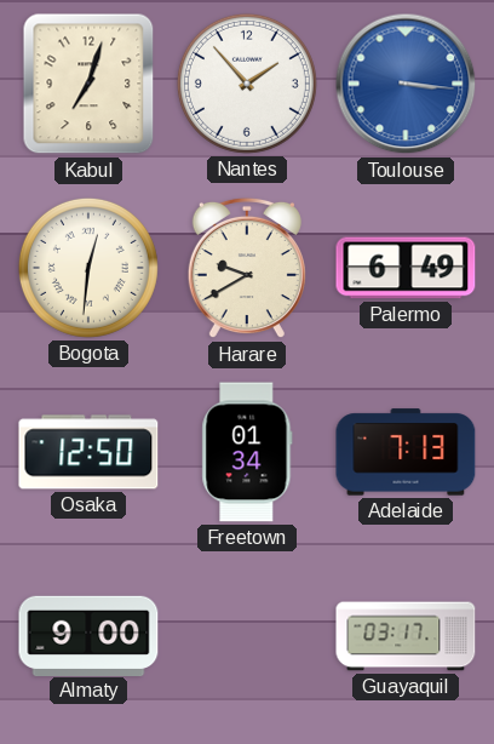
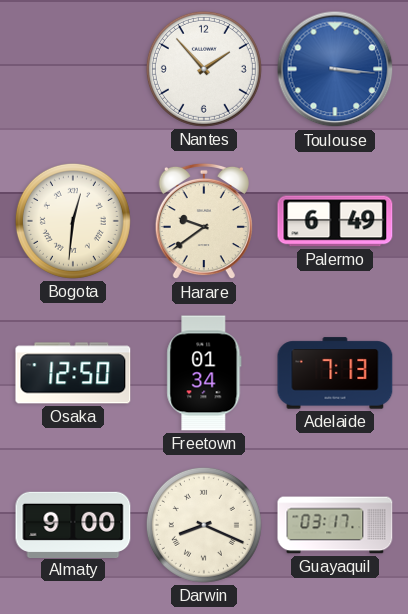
Kabul: 7:03 -> none (88, 84)
Harare: 9:40 -> 9:39 (204, 221)
Darwin: none -> 8:19 (204, 525)
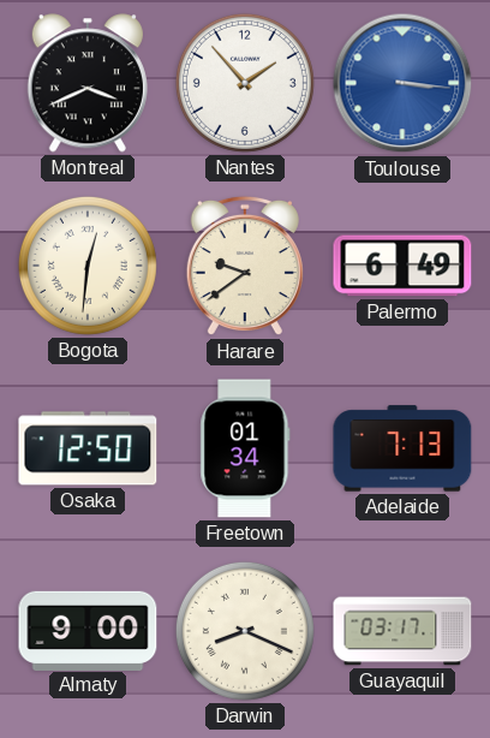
Montreal: none -> 3:41 (88, 83)
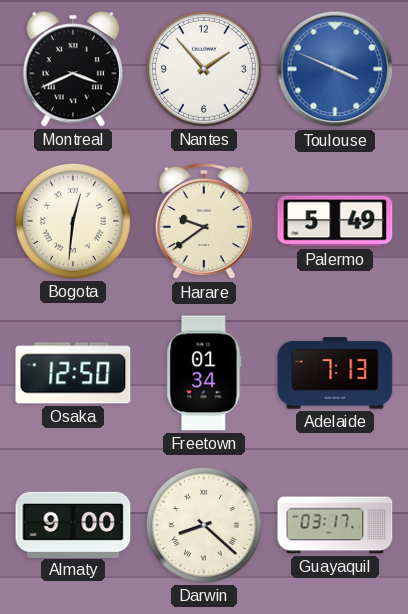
Toulouse: 3:16 -> 3:49 (335, 69)
Palermo: 6:49 -> 5:49 (335, 221)
Darwin: 8:19 -> 8:22 (204, 525)
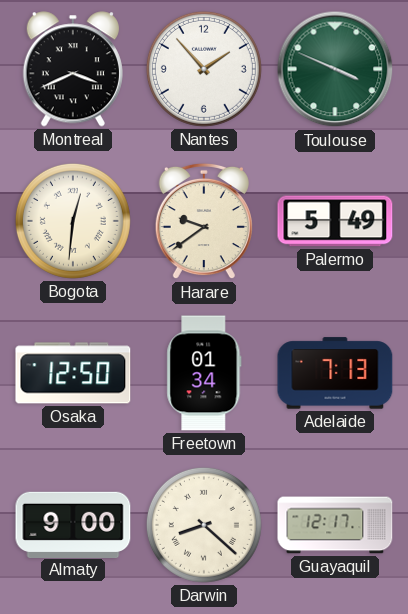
Toulouse dial: blue -> green (335, 69)
Guayaquil: 03:17 -> 12:17 (335, 525)
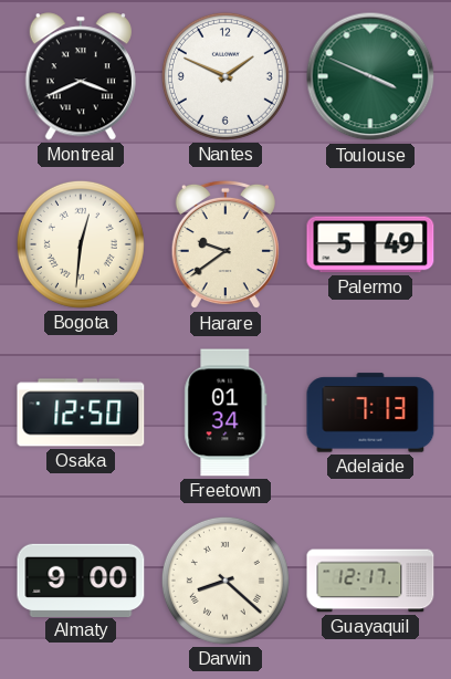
Nantes: 1:53 -> 1:49 (225, 76)
